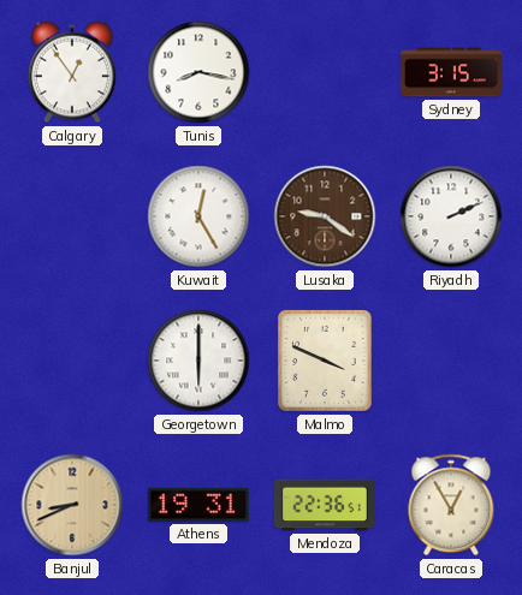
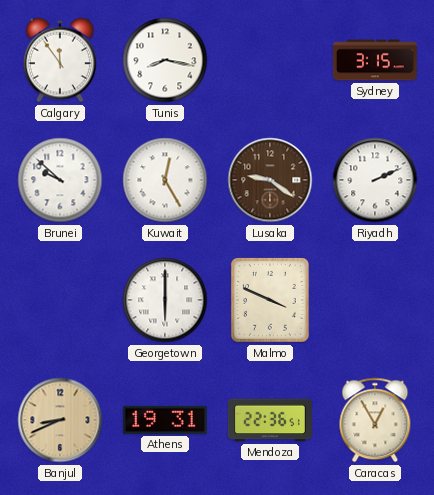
Calgary: 12:54 -> 11:54 (60, 60)
Brunei: none -> 9:52 (60, 180)
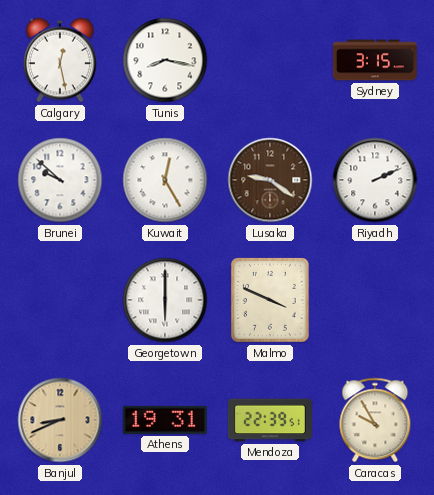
Calgary: 11:54 -> 12:28 (60, 60)
Mendoza: 22:36 -> 22:39 (270, 420)
Caracas: 12:55 -> 9:55 (375, 420)
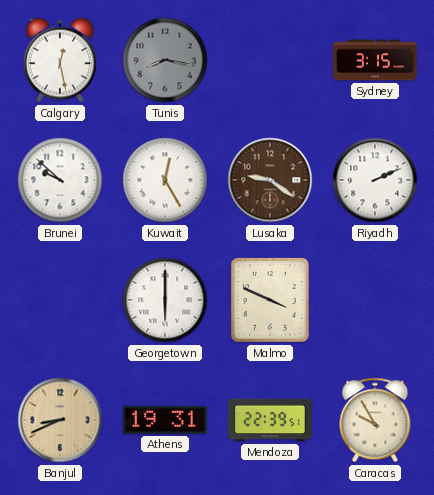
Tunis dial: white -> grey (165, 60)
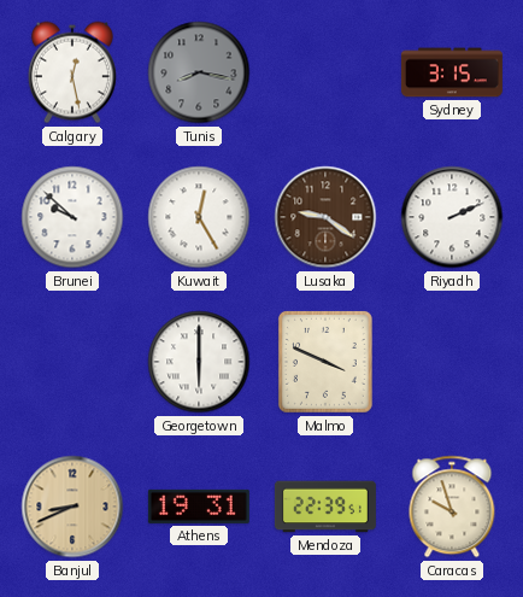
Caracas: 9:55 -> 9:57 (452, 507)
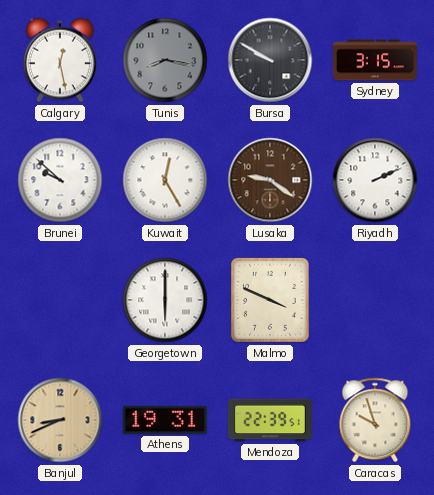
Bursa: none -> 9:50 (270, 60)
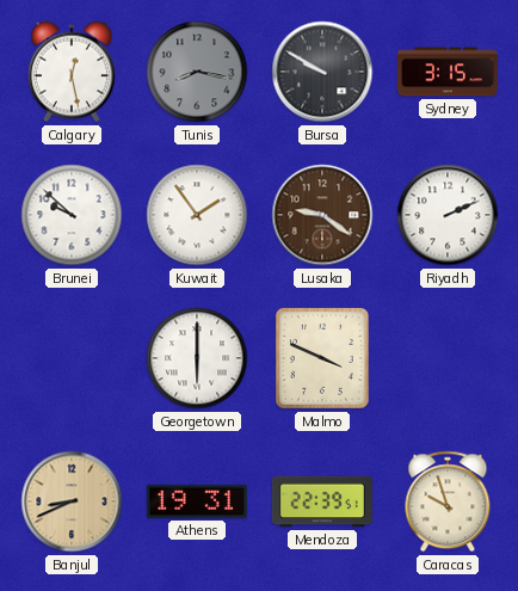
Kuwait: 12:25 -> 1:54 (197, 215)
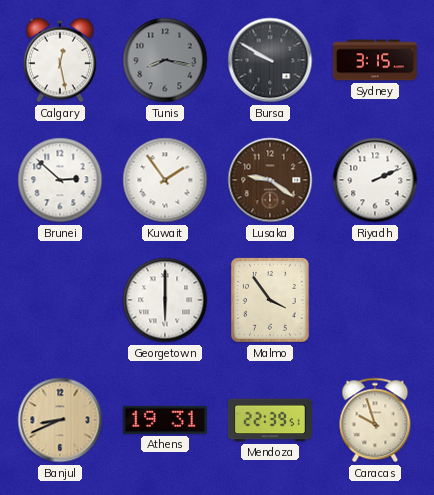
Brunei: 9:52 -> 2:52 (60, 180)
Malmo: 3:49 -> 3:54 (270, 300)
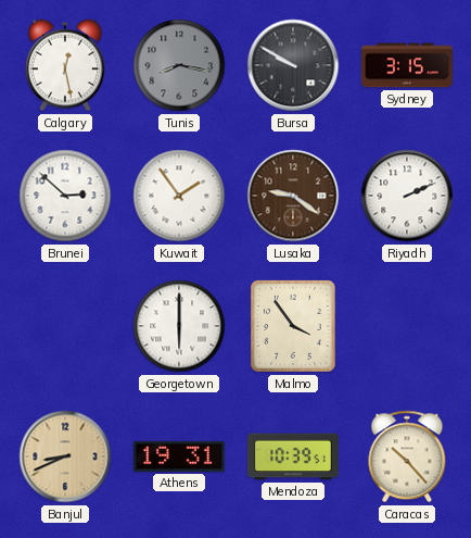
Mendoza: 22:39 -> 10:39 (293, 456)
Caracas: 9:57 -> 10:23 (407, 456)
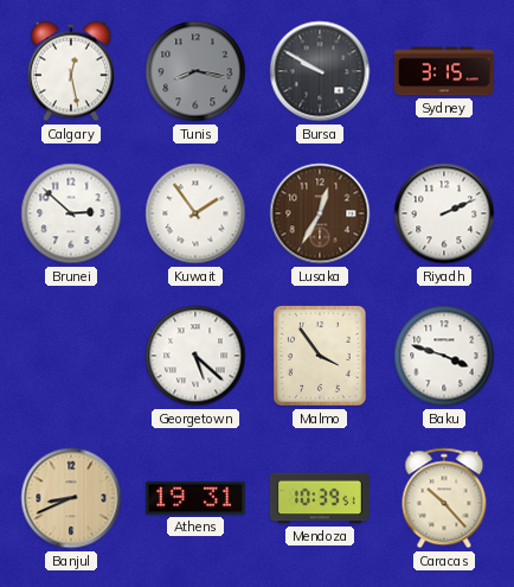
Lusaka: 9:21 -> 12:35 (320, 213)
Georgetown: 6:00 -> 5:22 (195, 356)
Baku: none -> 3:48 (444, 356)
